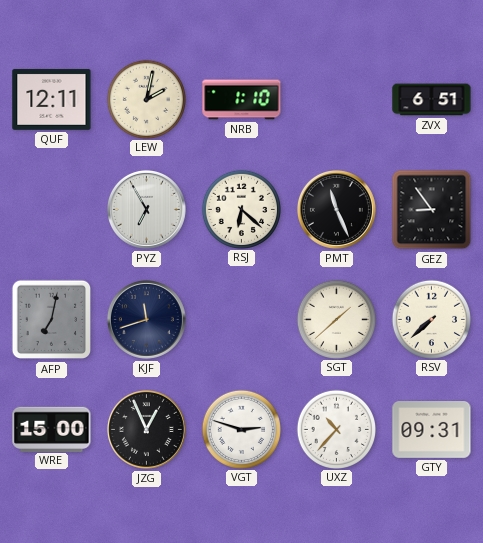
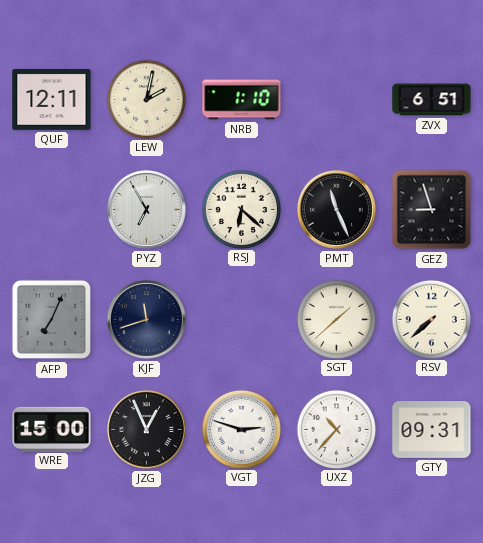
GEZ: 8:54 -> 8:57 (432, 210)
AFP: 7:02 -> 7:04 (52, 320)
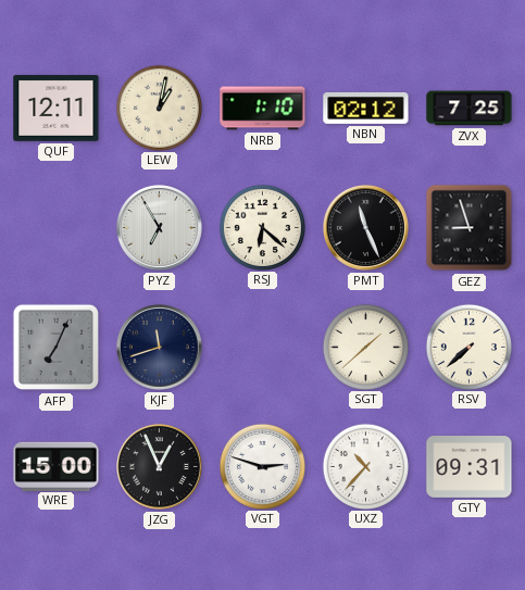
LEW: 2:02 -> 1:02 (159, 108)
NBN: none -> 02:12 (366, 108)
ZVX: 6:51 -> 7:25 (470, 109)
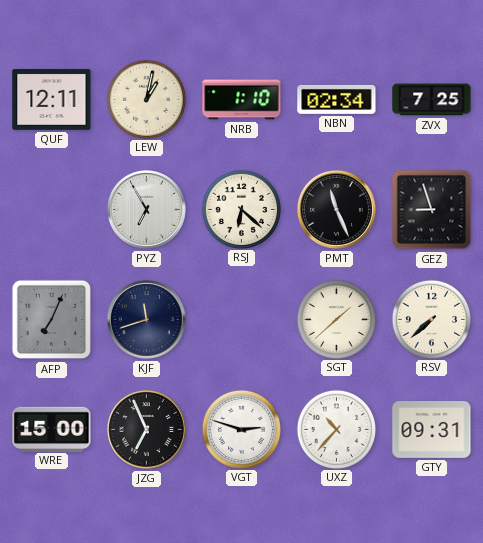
NBN: 02:12 -> 02:34 (337, 99)
JZG: 12:56 -> 6:56 (146, 429)
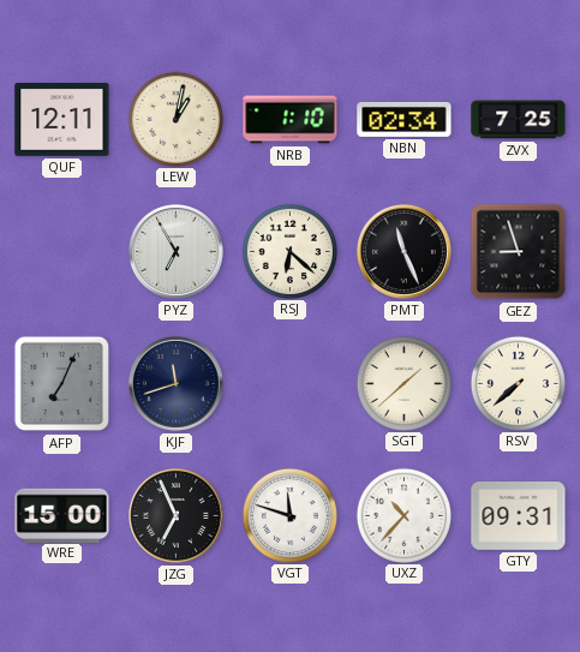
VGT: 2:48 -> 11:48 (289, 515)
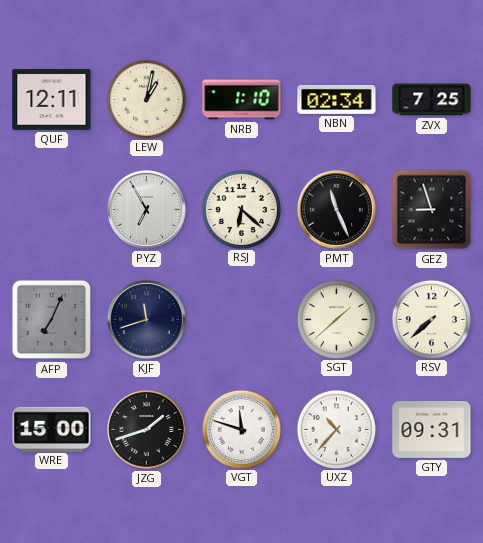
JZG: 6:56 -> 1:42 (146, 429)
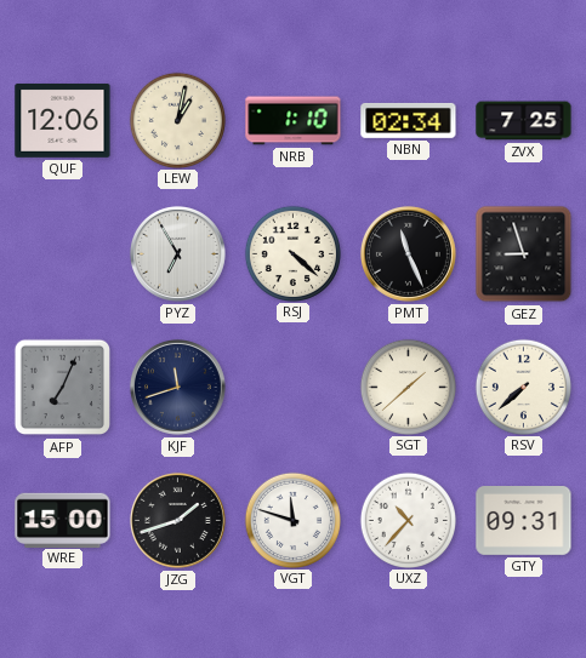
QUF: 12:11 -> 12:06 (63, 121)
RSJ: 6:22 -> 4:22 (292, 253)
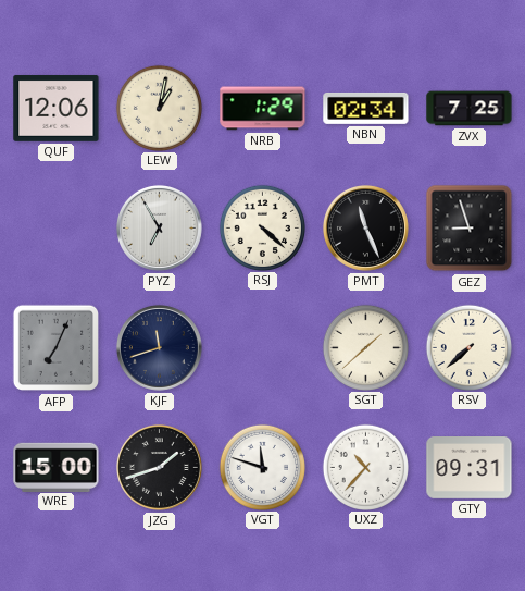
NRB: 1:10 -> 1:29 (263, 109)
